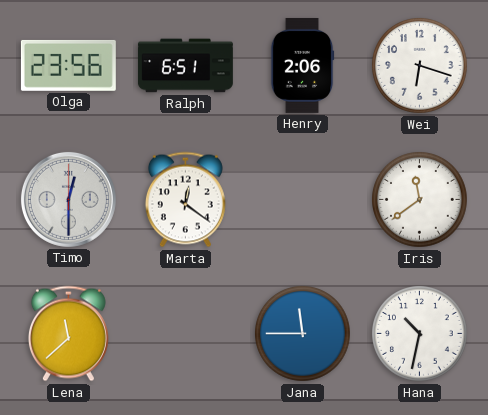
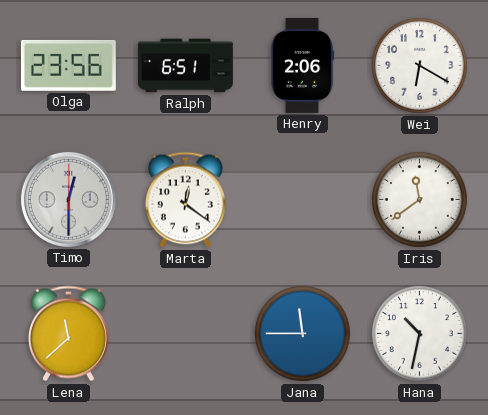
Wei: 6:18 -> 6:20 (420, 66)
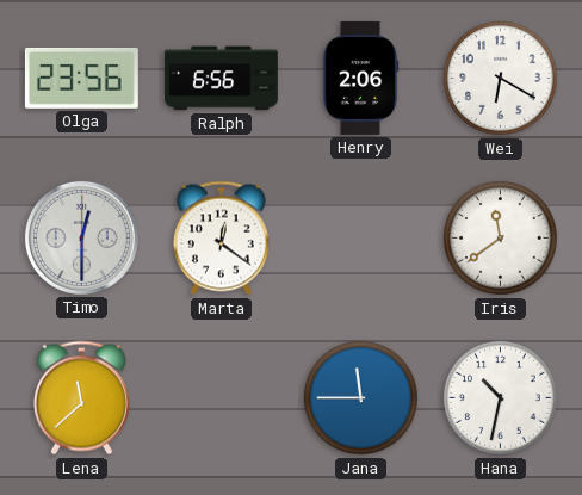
Ralph: 6:51 -> 6:56 (221, 79)
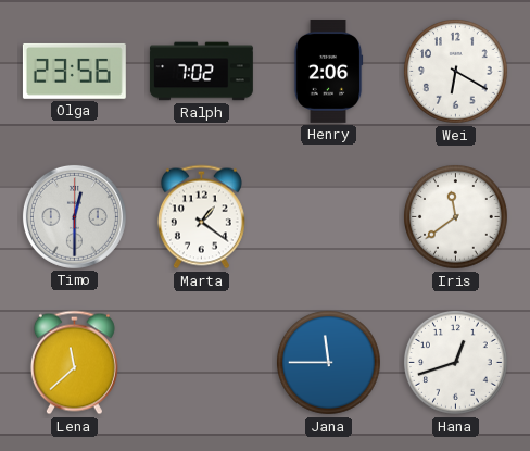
Ralph: 6:56 -> 7:02 (201, 72)
Marta: 12:21 -> 1:21 (201, 217)
Hana: 10:32 -> 12:42 (456, 363)
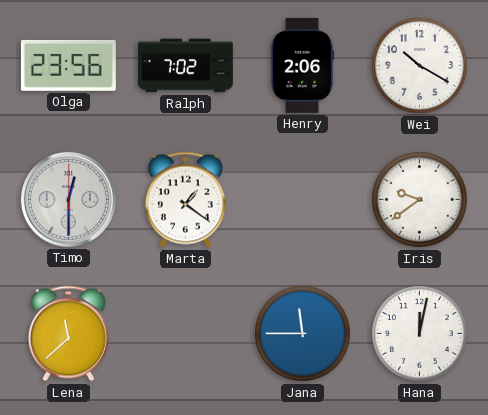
Wei: 6:20 -> 10:20 (420, 66)
Iris: 11:39 -> 9:39 (420, 200)
Hana: 12:42 -> 12:02 (420, 334)
